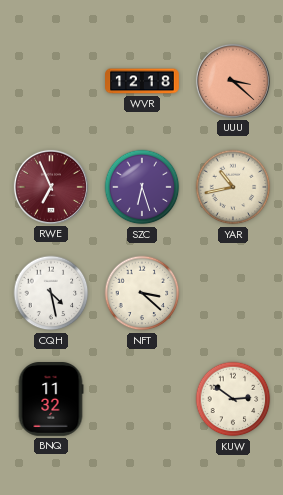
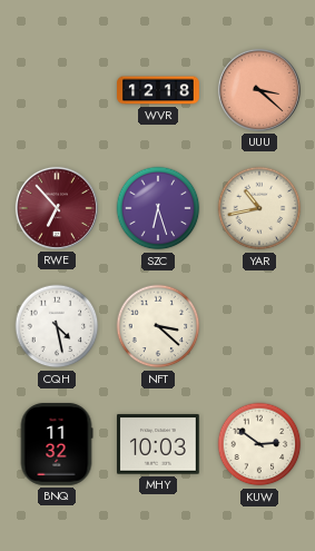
RWE: 6:56 -> 6:53 (57, 208)
MHY: none -> 10:03 (159, 444)
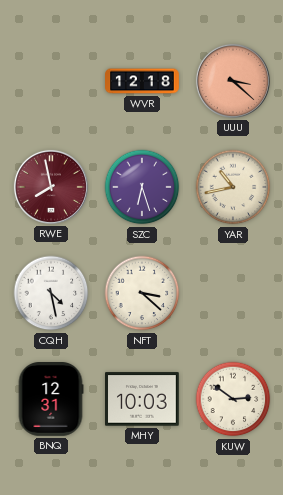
RWE: 6:53 -> 7:58 (51, 187)
BNQ: 11:32 -> 12:31 (51, 399)
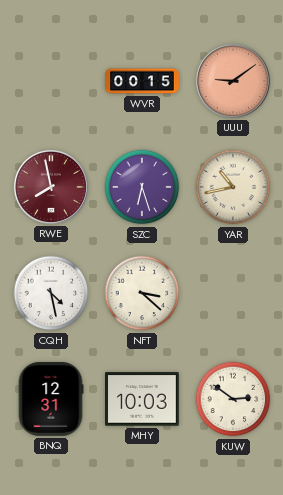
WVR: 12:18 -> 00:15 (142, 81)
UUU: 3:22 -> 9:09 (233, 81)
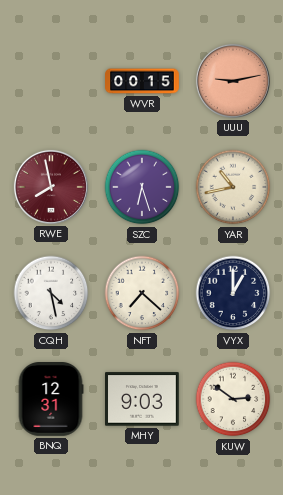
UUU: 9:09 -> 9:13 (233, 81)
NFT: 3:22 -> 7:22 (142, 293)
VYX: none -> 1:00 (233, 293)
MHY: 10:03 -> 9:03 (143, 399)
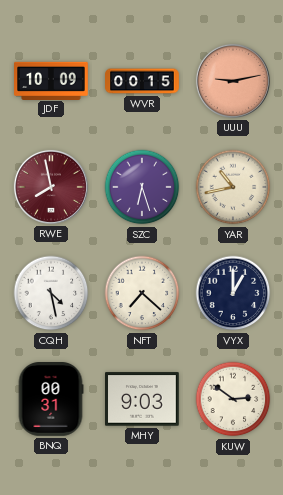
JDF: none -> 10:09 (51, 80)
BNQ: 12:31 -> 00:31 (51, 399)
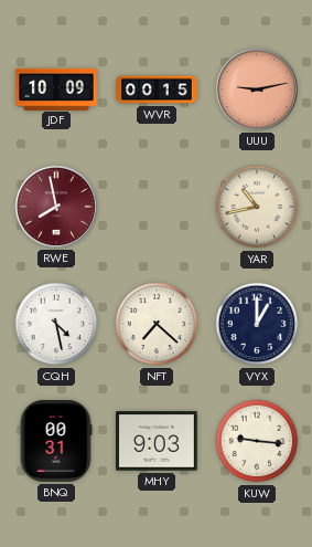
SZC: 6:27 -> none (142, 187)
KUW: 2:51 -> 9:16 (257, 441)
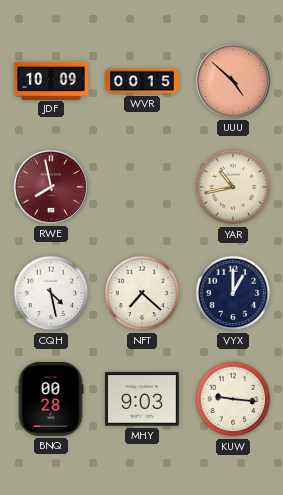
UUU: 9:13 -> 4:52 (233, 81)
BNQ: 00:31 -> 00:28 (51, 399)
